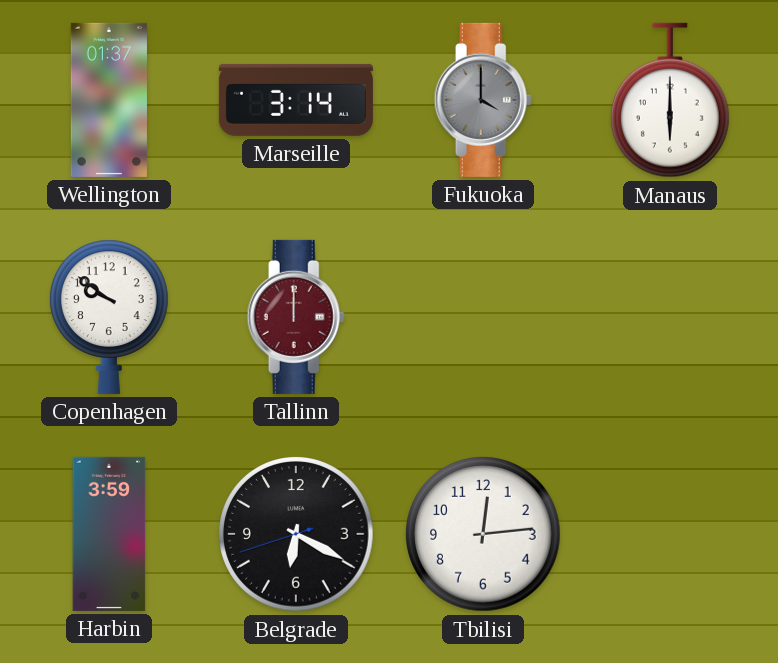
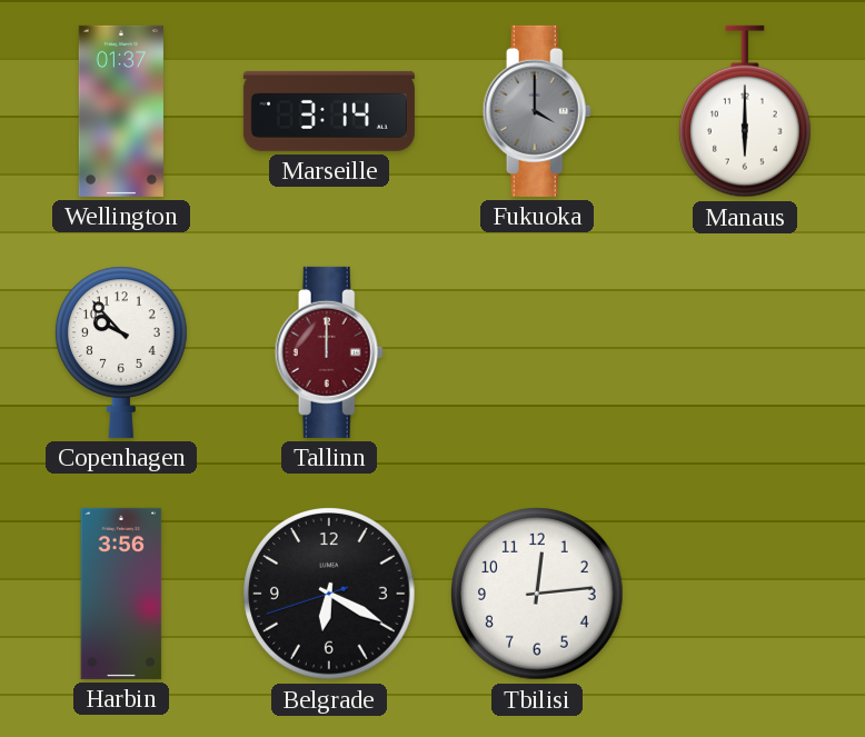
Copenhagen: 9:51 -> 9:53 (121, 352)
Harbin: 3:59 -> 3:56 (121, 594)
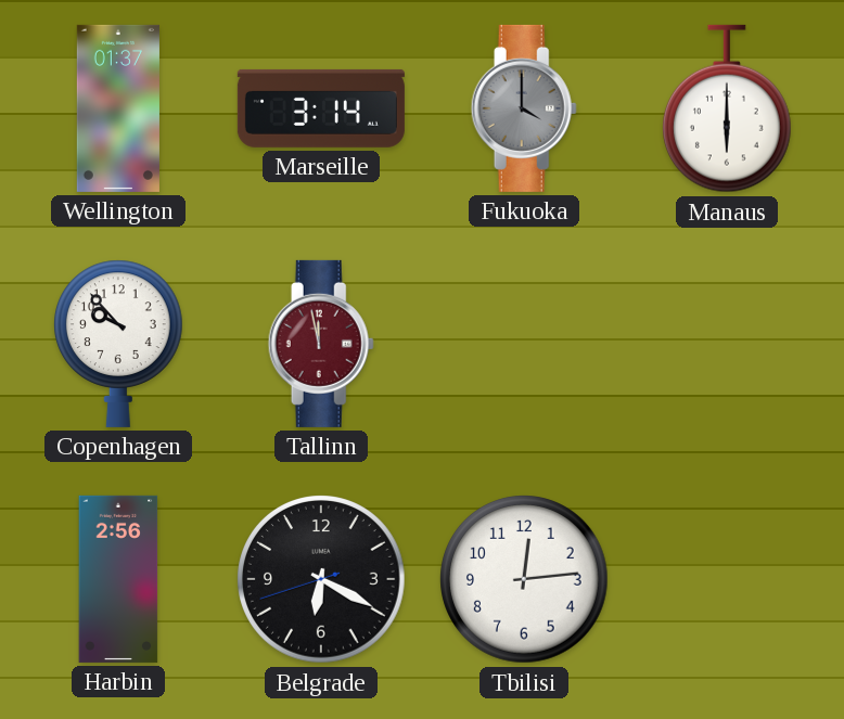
Tallinn: 12:00 -> 11:58 (321, 344)
Harbin: 3:56 -> 2:56 (118, 579)
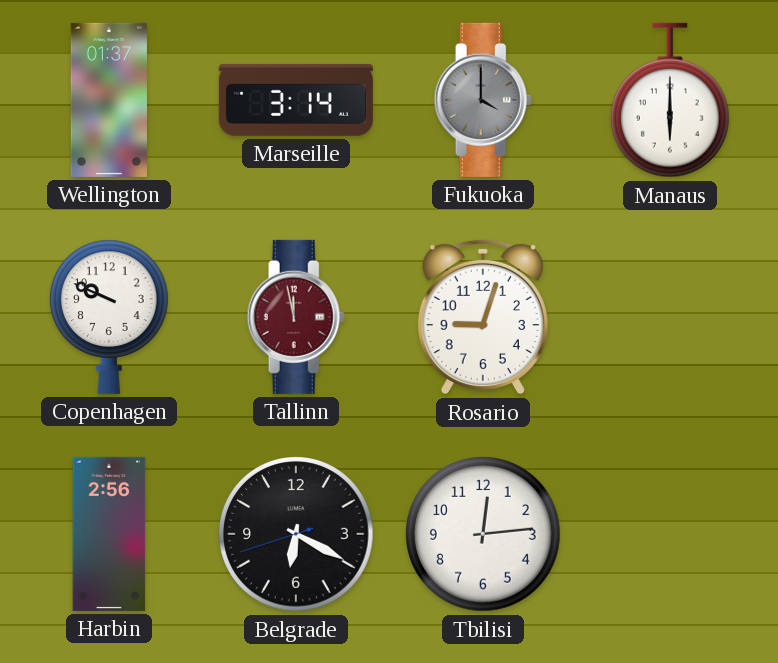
Copenhagen: 9:53 -> 9:49 (109, 317)
Rosario: none -> 9:03 (483, 317)
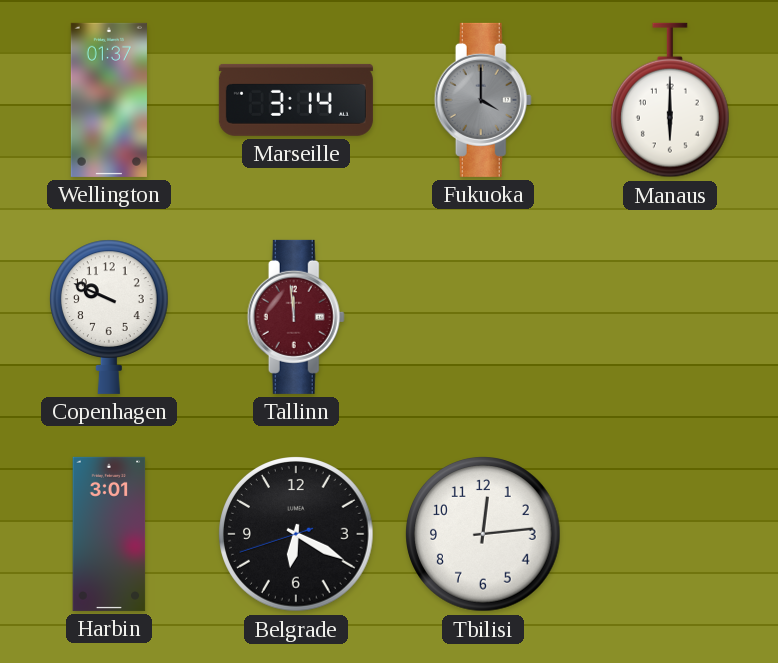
Tallinn: 11:58 -> 11:59 (296, 317)
Rosario: 9:03 -> none (483, 317)
Harbin: 2:56 -> 3:01 (109, 534)
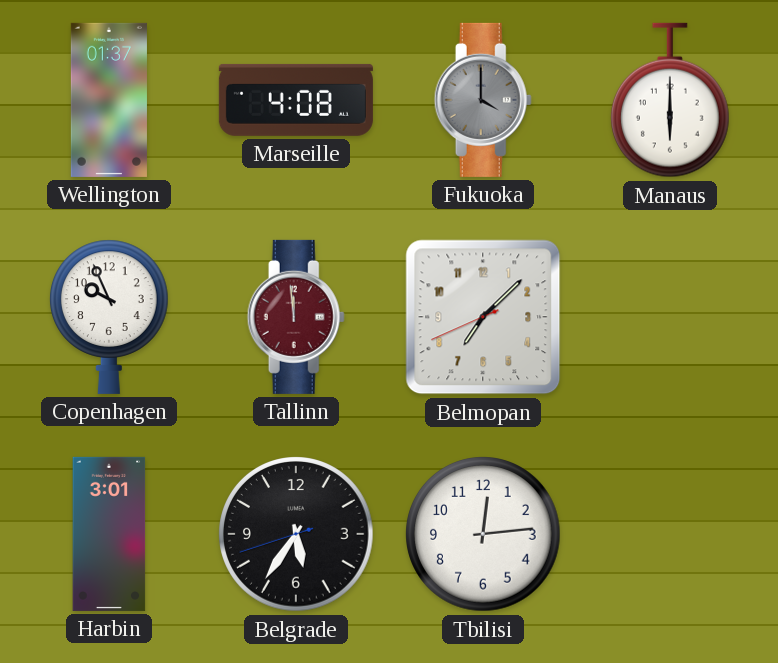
Marseille: 3:14 -> 4:08 (296, 100)
Copenhagen: 9:49 -> 9:56 (109, 317)
Belmopan: none -> 7:07 (483, 317)
Belgrade: 6:19 -> 5:35 (296, 534)
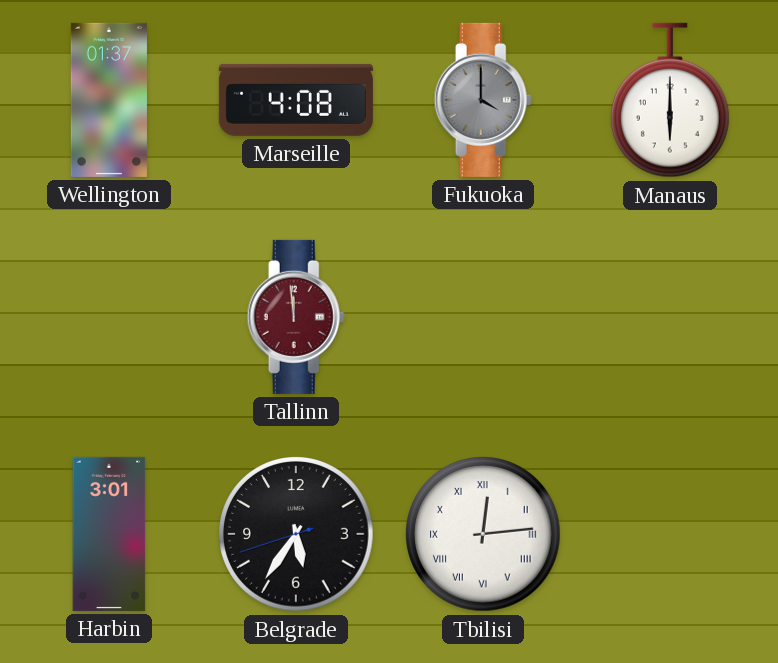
Copenhagen: 9:56 -> none (109, 317)
Belmopan: 7:07 -> none (483, 317)
Tbilisi numerals: Arabic -> Roman (483, 534)
